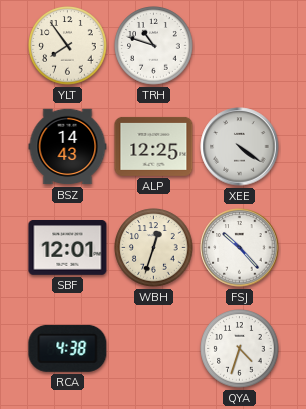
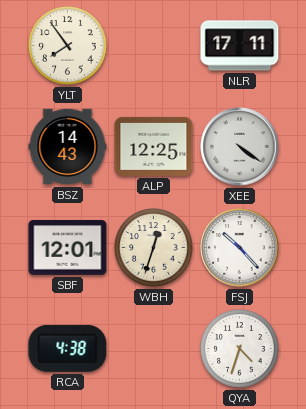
TRH: 10:48 -> none (154, 46)
NLR: none -> 17:11 (240, 46)
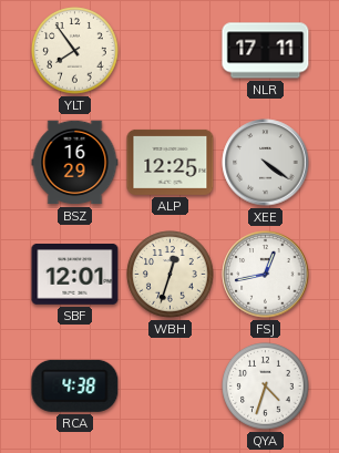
BSZ: 14:43 -> 16:29 (75, 163)
FSJ: 10:23 -> 12:43 (266, 275)
